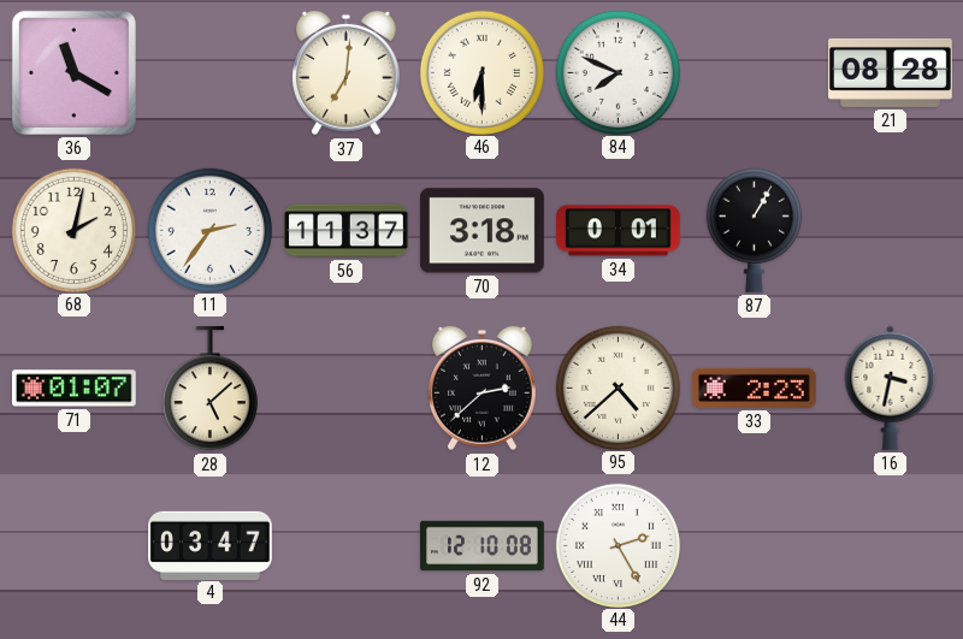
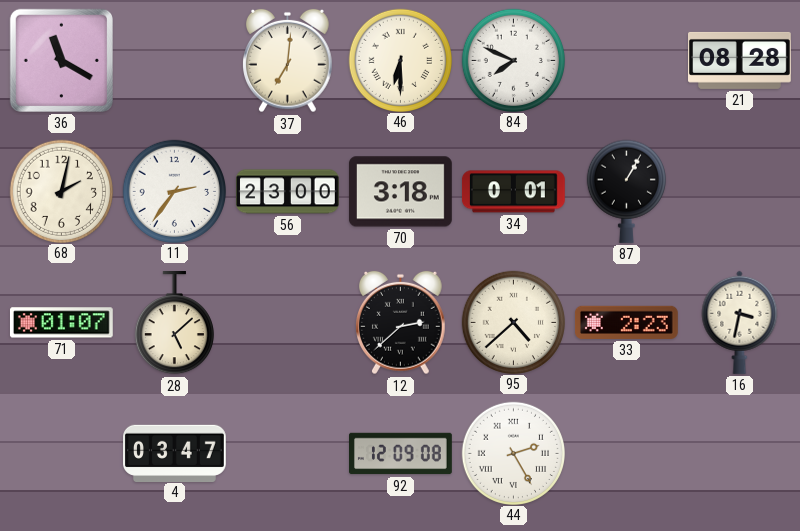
56: 11:37 -> 23:00 (288, 192)
92: 12:10 -> 12:09 (401, 454)
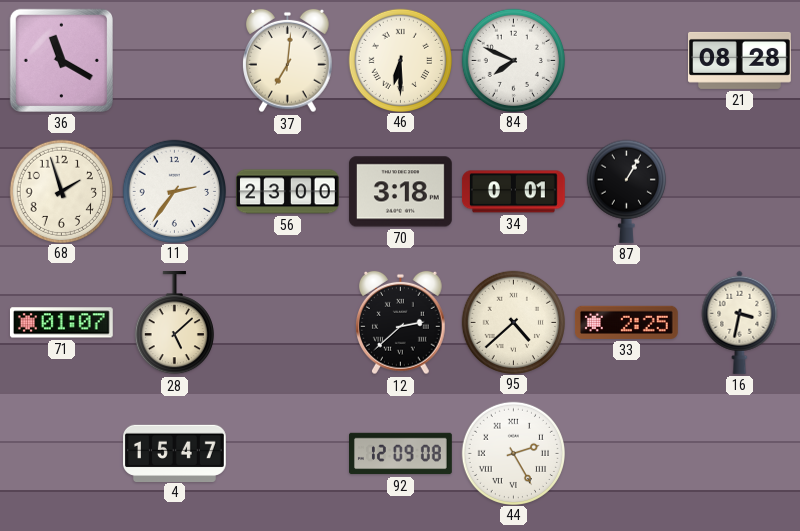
68: 2:02 -> 1:57 (61, 191)
33: 2:23 -> 2:25 (627, 322)
4: 03:47 -> 15:47 (175, 453)
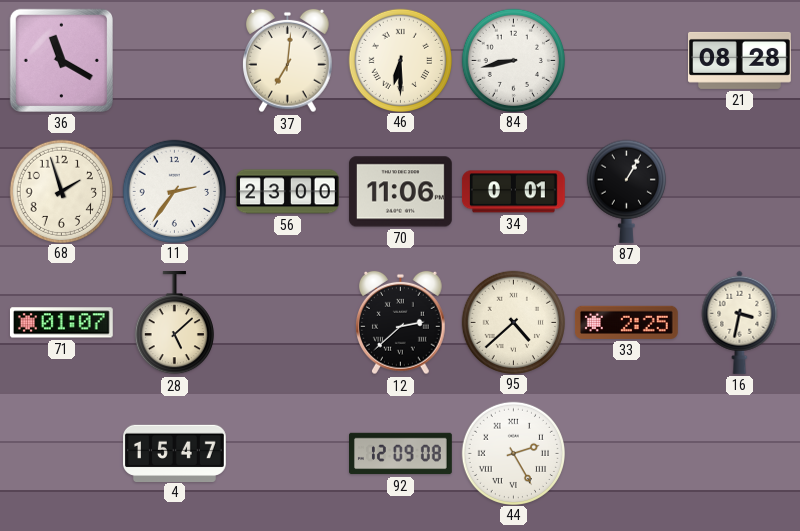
84: 7:49 -> 8:43 (513, 60)
70: 3:18 -> 11:06 (401, 192)
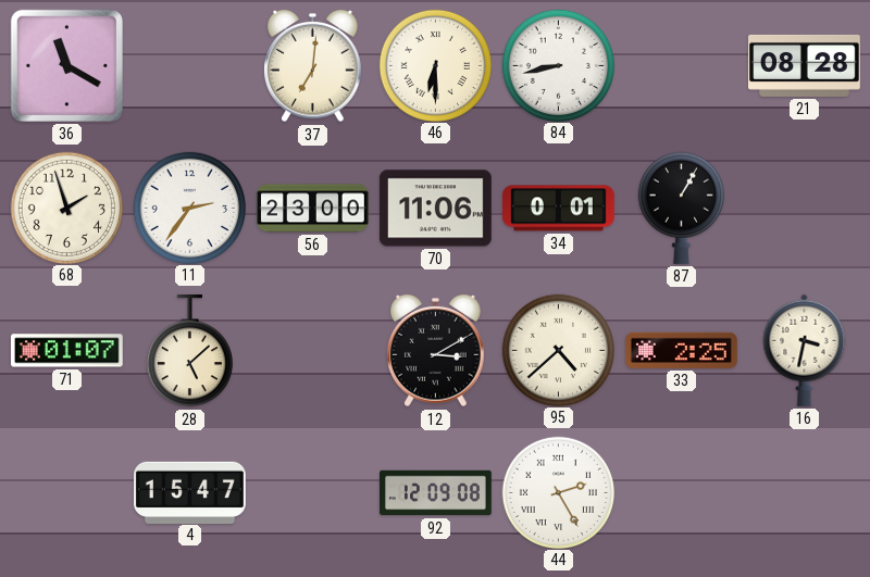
12: 2:38 -> 3:10 (436, 351)
